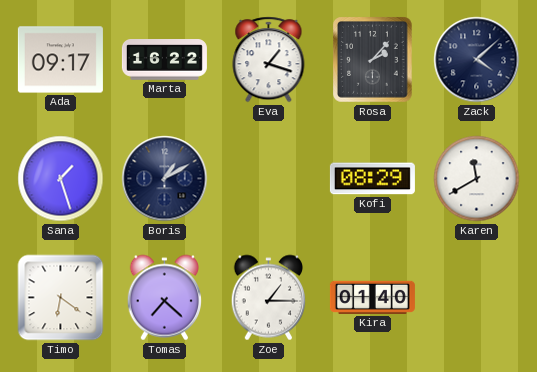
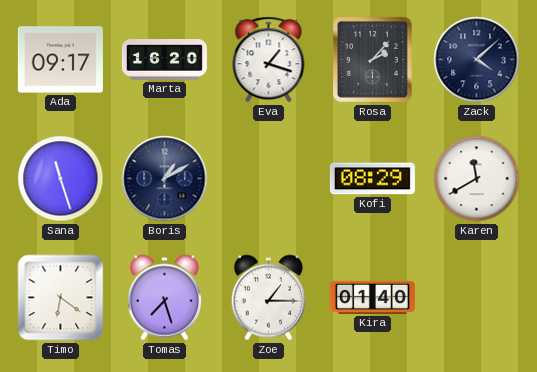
Marta: 16:22 -> 16:20 (164, 60)
Sana: 1:27 -> 11:27 (61, 179)
Tomas: 7:22 -> 7:27 (164, 298)
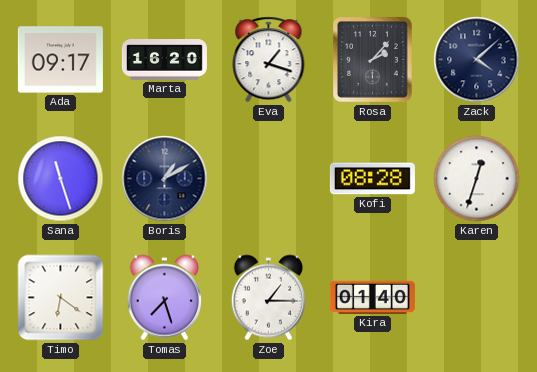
Kofi: 08:29 -> 08:28 (372, 179)
Karen: 11:40 -> 12:33 (477, 179)
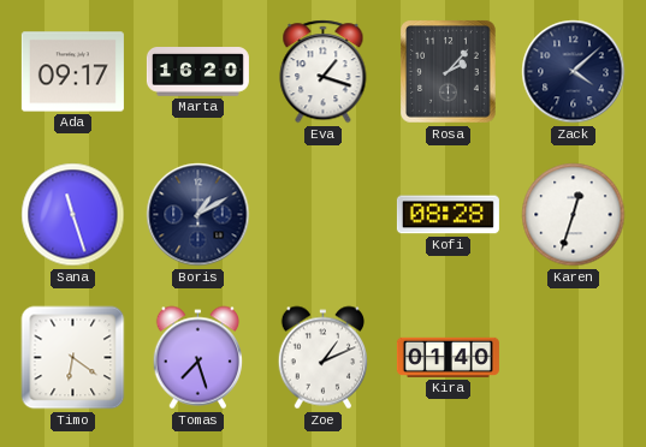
Zoe: 1:15 -> 1:11 (322, 358)
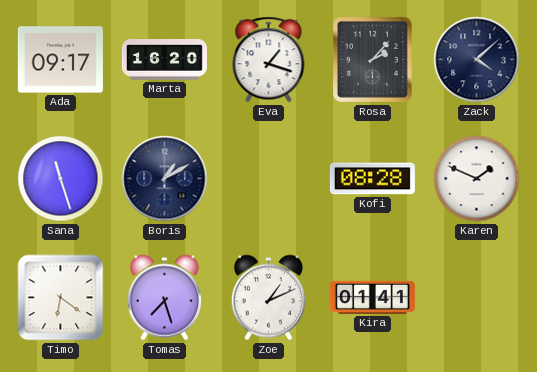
Karen: 12:33 -> 1:49 (477, 179)
Kira: 01:40 -> 01:41 (372, 297)
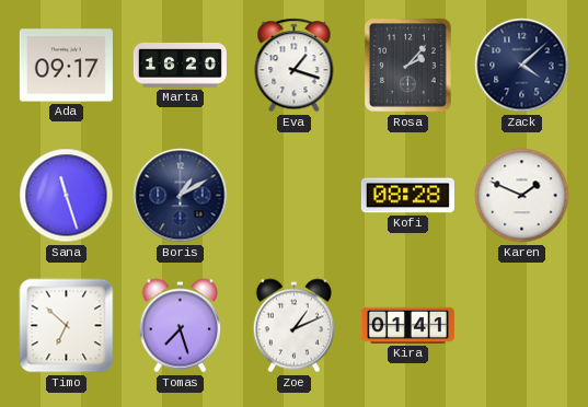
Timo: 6:21 -> 6:52 (67, 326)
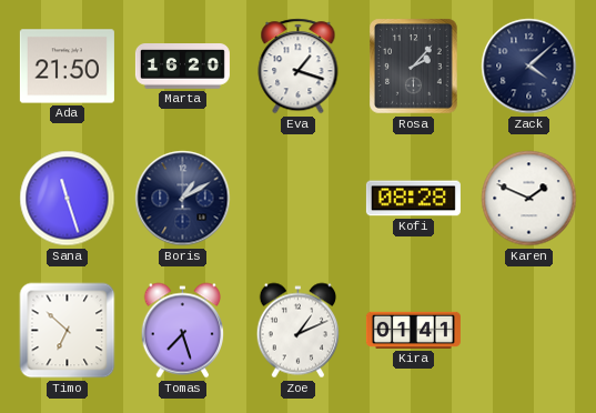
Ada: 09:17 -> 21:50 (67, 67)
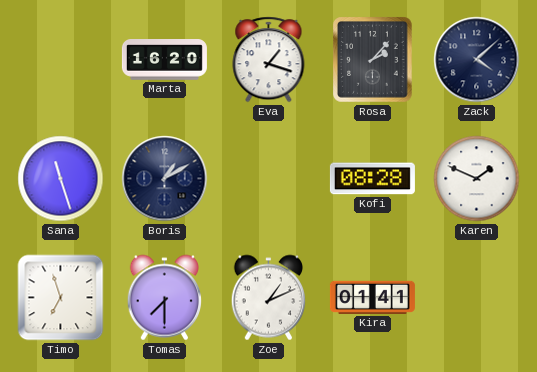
Ada: 21:50 -> none (67, 67)
Timo: 6:52 -> 6:57 (61, 298)
Tomas: 7:27 -> 7:30 (164, 298)
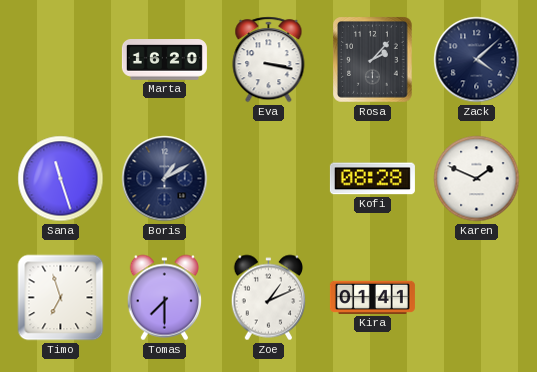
Eva: 1:18 -> 3:17 (269, 60)
